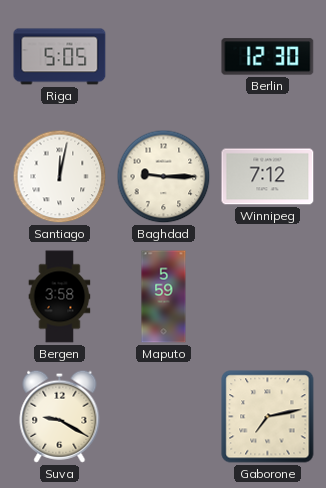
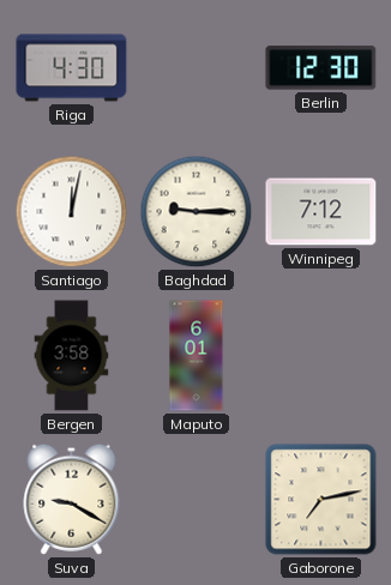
Riga: 5:05 -> 4:30 (72, 68)
Maputo: 5:59 -> 6:01 (197, 356)
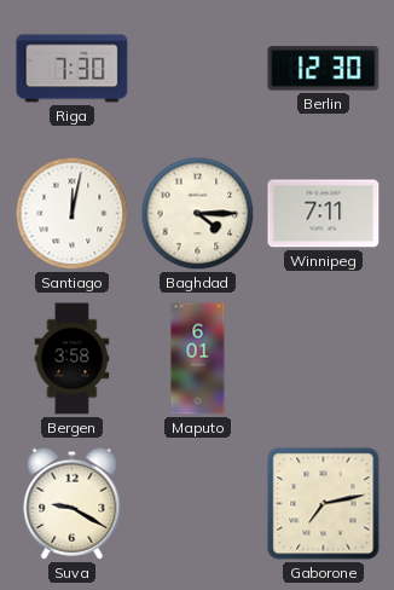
Riga: 4:30 -> 7:30 (73, 69)
Baghdad: 9:15 -> 4:15 (198, 214)
Winnipeg: 7:12 -> 7:11 (324, 214)
